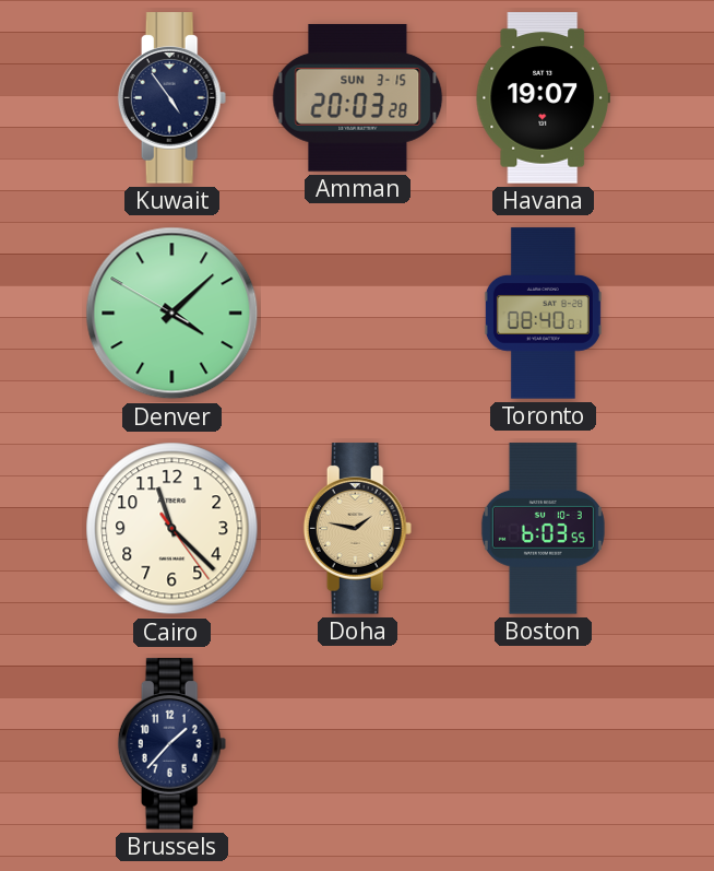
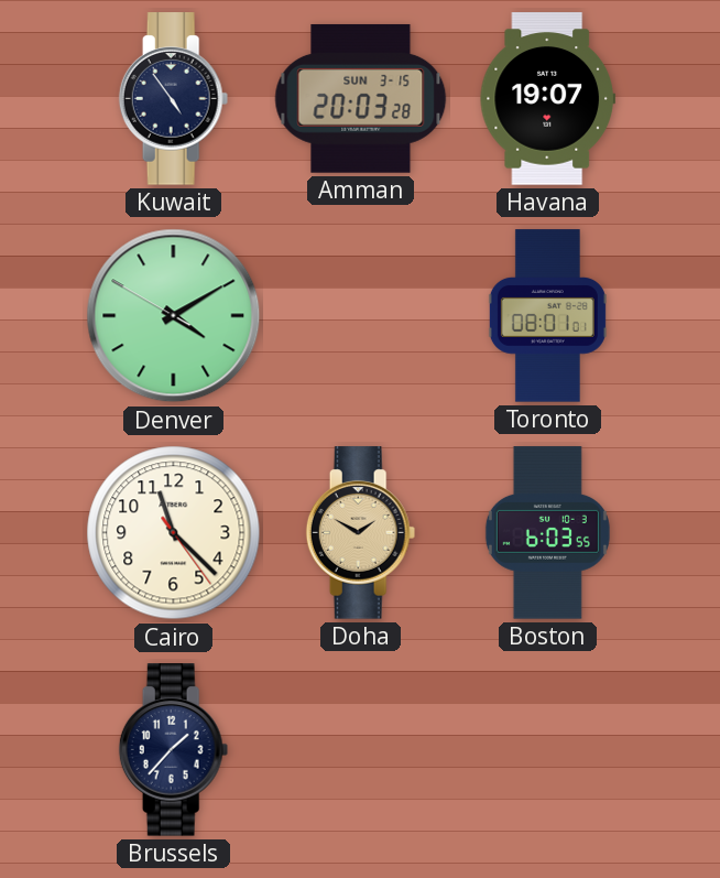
Denver: 4:07 -> 4:09 (174, 316)
Toronto: 08:40 -> 08:01 (547, 316)
Doha: 1:47 -> 1:50 (361, 533)
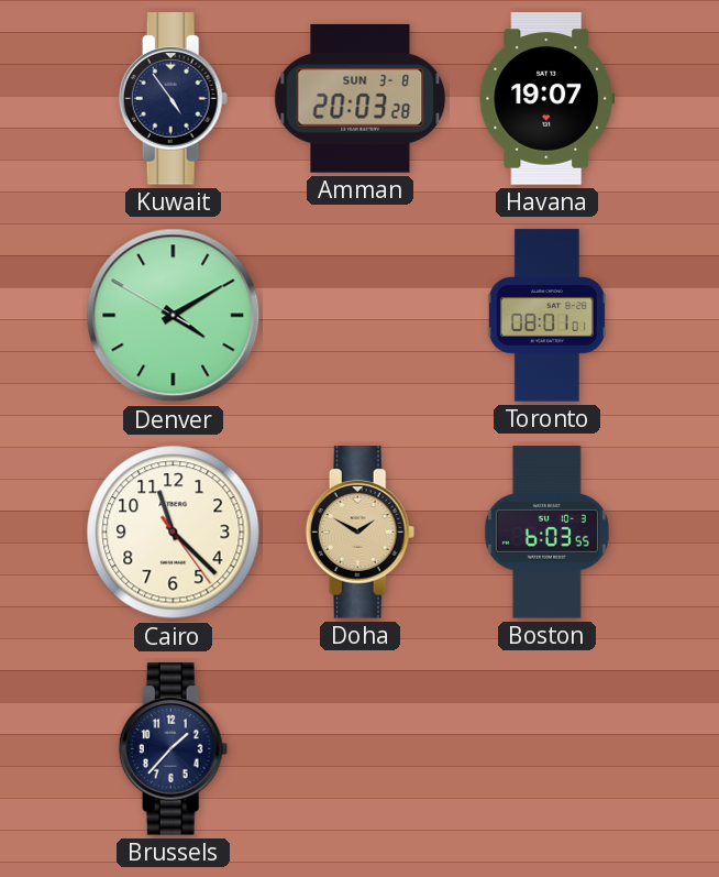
Amman date: SUN 3-15 -> SUN 3-8 (361, 99)
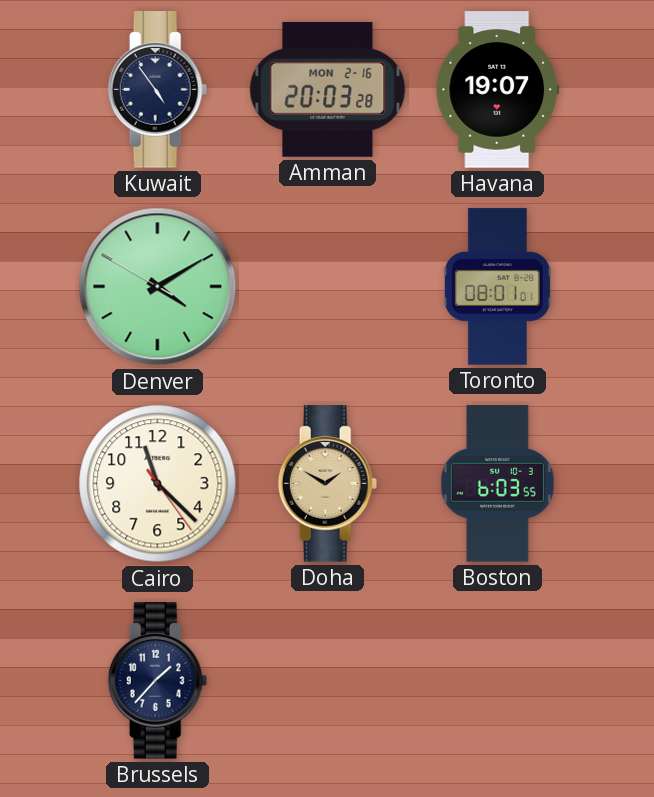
Amman date: SUN 3-8 -> MON 2-16 (328, 90)
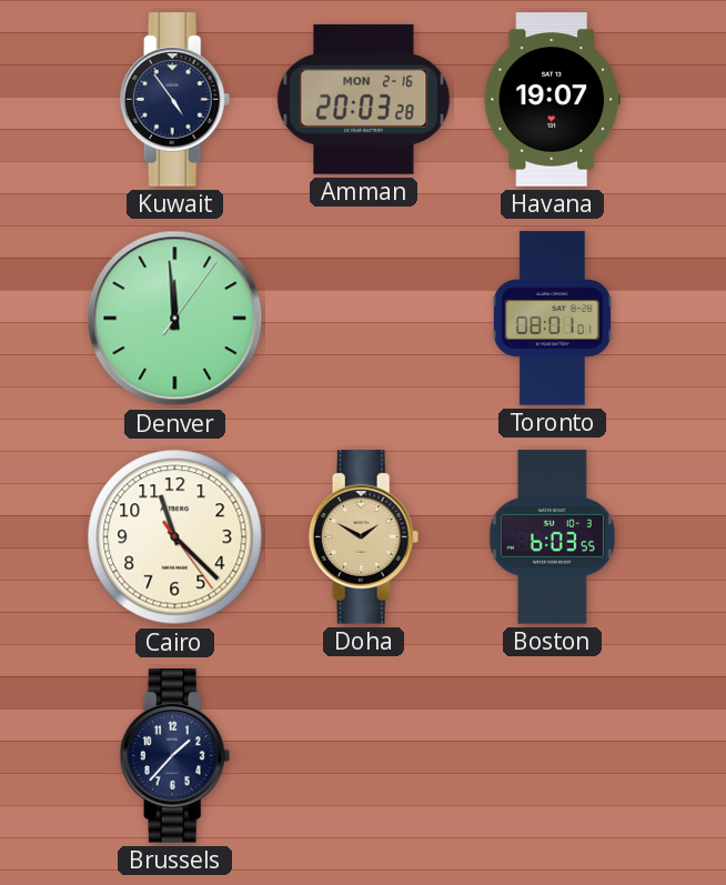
Denver: 4:09 -> 11:59 (175, 319)
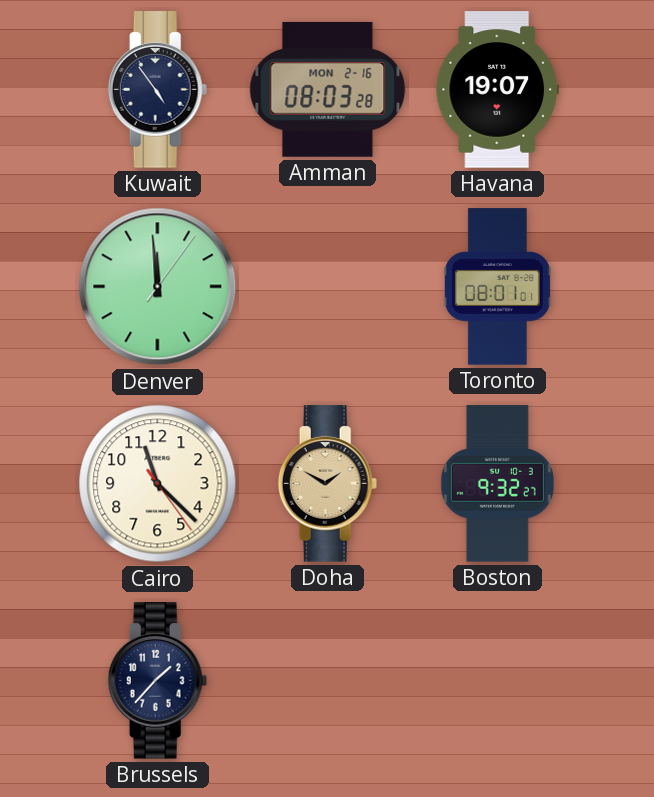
Amman: 20:03 -> 08:03 (328, 90)
Boston: 6:03 -> 9:32 (497, 484)
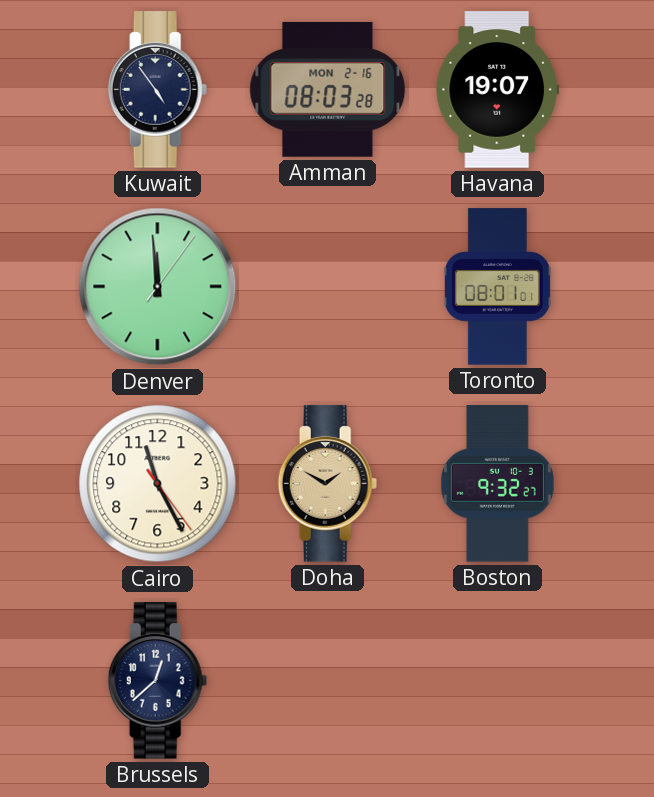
Cairo: 11:22 -> 11:25 (158, 484)
Brussels: 1:37 -> 12:38 (158, 681)
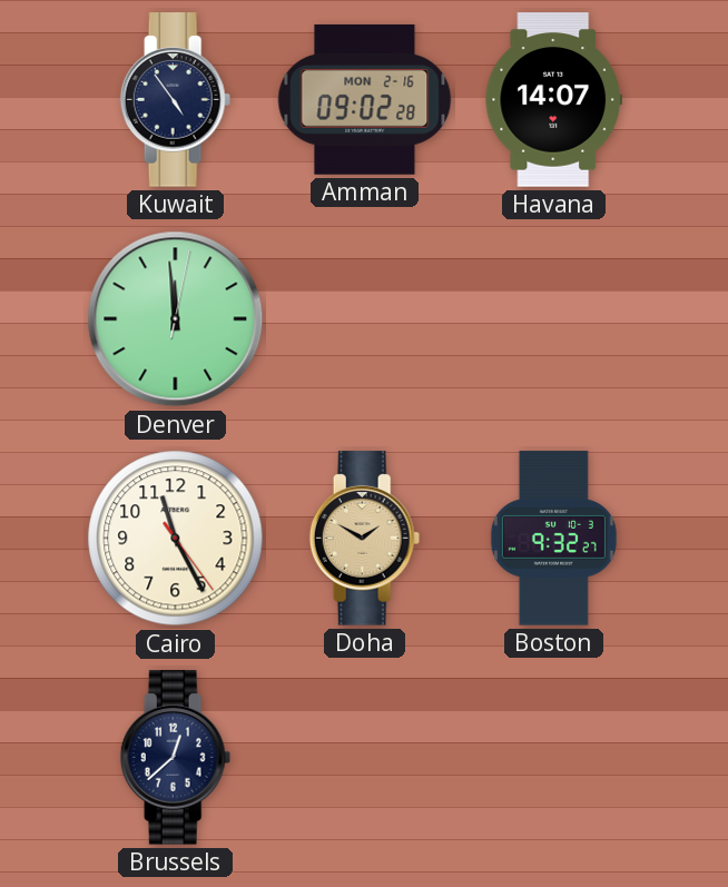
Amman: 08:03 -> 09:02 (365, 100)
Havana: 19:07 -> 14:07 (553, 100)
Denver: 11:59:06 -> 11:59:02 (176, 319)
Toronto: 08:01 -> none (497, 287)
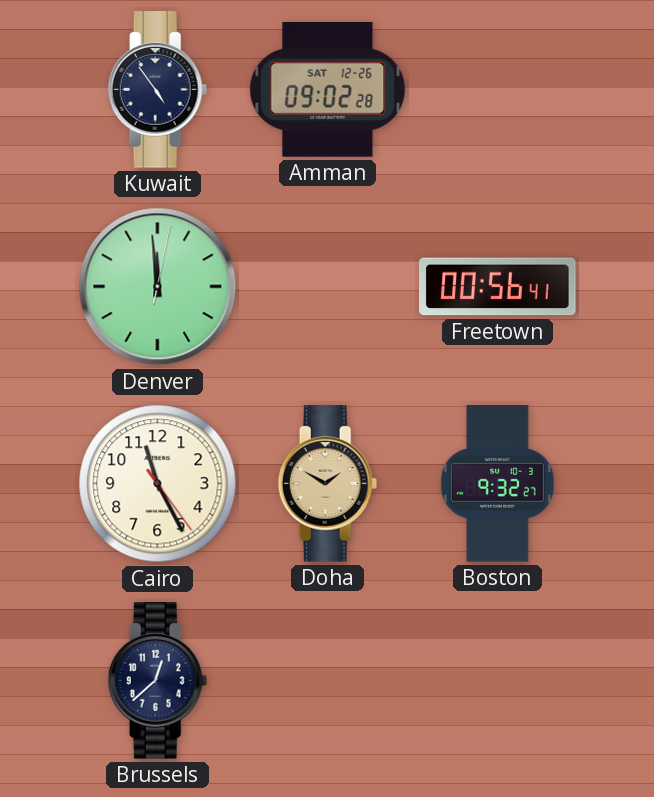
Amman date: MON 2-16 -> SAT 12-26 (328, 90)
Havana: 14:07 -> none (553, 100)
Freetown: none -> 00:56 (498, 287)
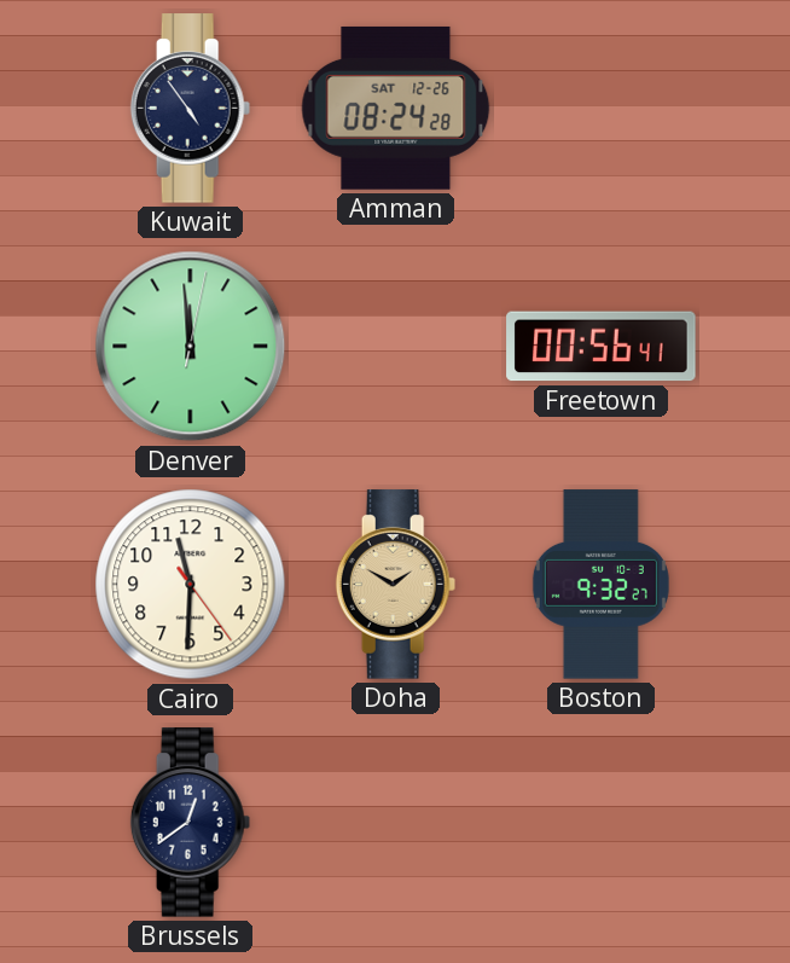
Amman: 09:02 -> 08:24 (396, 109)
Cairo: 11:25 -> 11:30 (191, 585)
Brussels: 12:38 -> 12:39 (191, 823)
